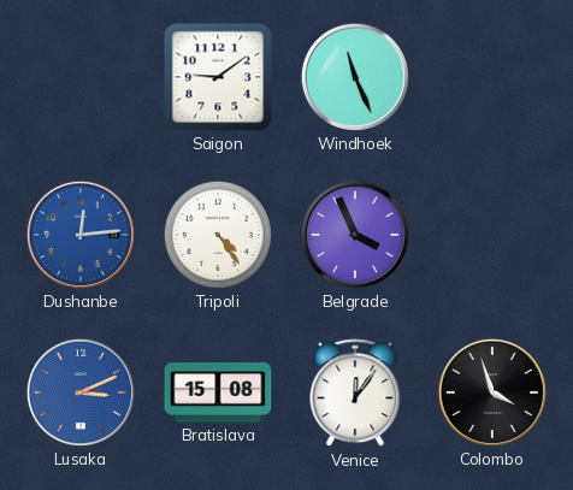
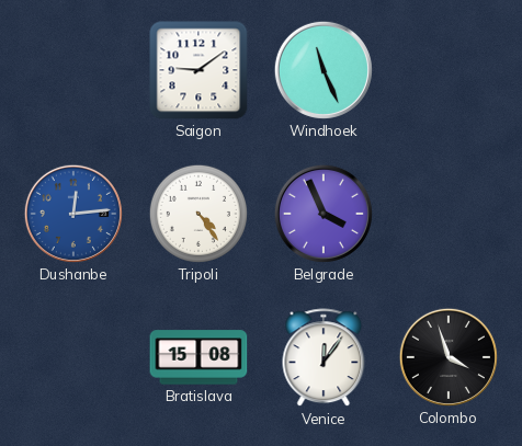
Lusaka: 3:11 -> none (81, 392)
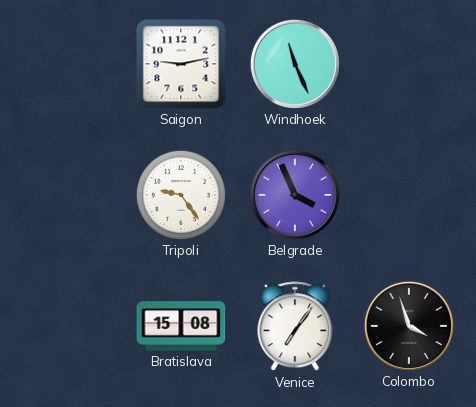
Saigon: 9:09 -> 9:13 (181, 64)
Dushanbe: 12:14 -> none (73, 214)
Tripoli: 4:24 -> 9:24 (181, 195)
Venice: 12:06 -> 7:06 (295, 327)
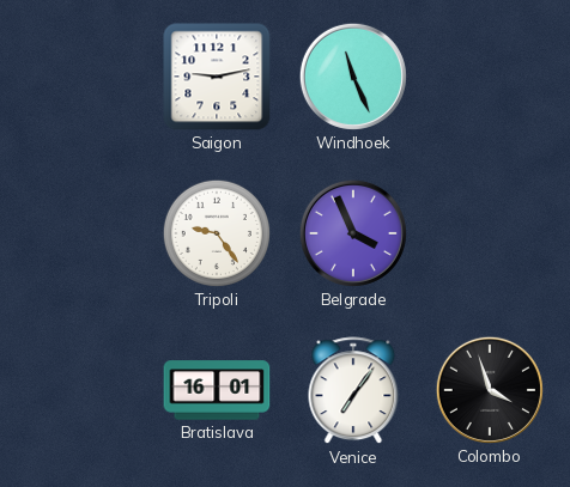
Bratislava: 15:08 -> 16:01 (217, 390)
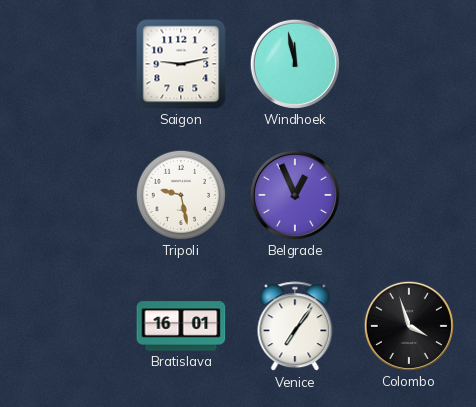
Windhoek: 11:26 -> 11:58 (295, 64)
Tripoli: 9:24 -> 9:28 (181, 195)
Belgrade: 3:56 -> 12:56 (295, 195)
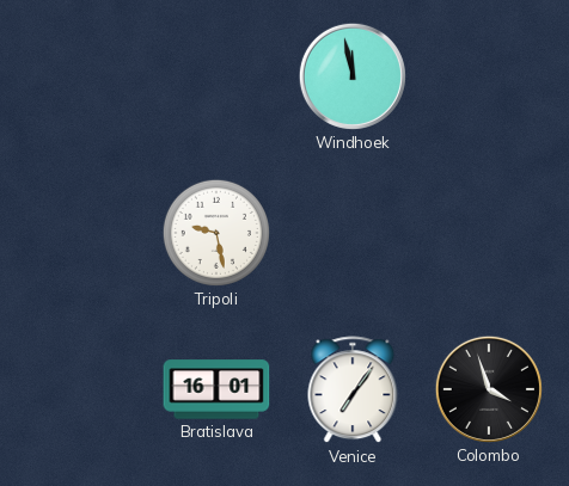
Saigon: 9:13 -> none (181, 64)
Belgrade: 12:56 -> none (295, 195)
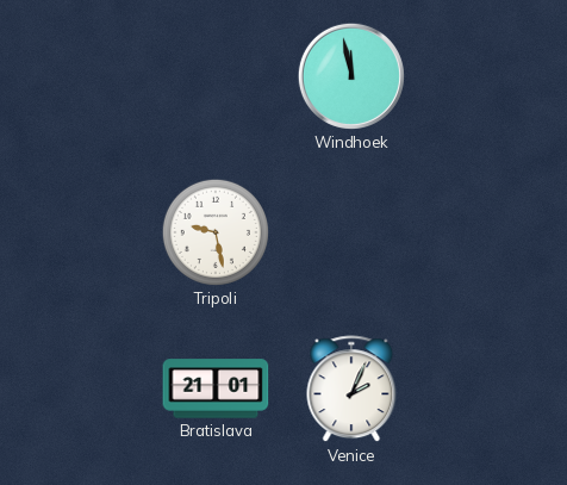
Bratislava: 16:01 -> 21:01 (216, 388)
Venice: 7:06 -> 2:04 (351, 390)
Colombo: 3:57 -> none (489, 389)
